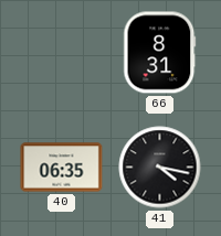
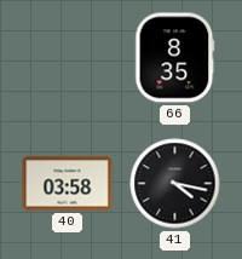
66: 8:31 -> 8:35 (175, 58)
40: 06:35 -> 03:58 (68, 184)
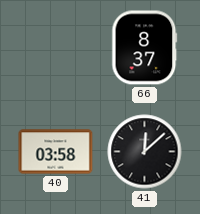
66: 8:35 -> 8:37 (145, 48)
41: 4:17 -> 12:08 (145, 152)
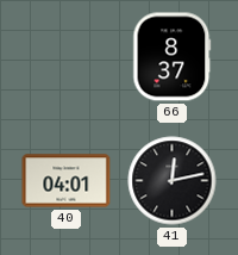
40: 03:58 -> 04:01 (67, 181)
41: 12:08 -> 12:13 (173, 181)
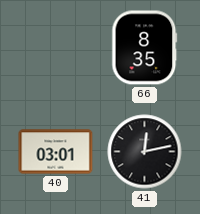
66: 8:37 -> 8:35 (145, 48)
40: 04:01 -> 03:01 (56, 152)
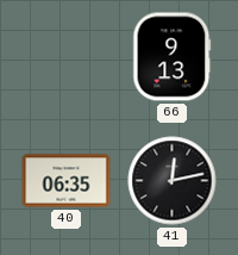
66: 8:35 -> 9:13 (173, 57)
40: 03:01 -> 06:35 (67, 181)
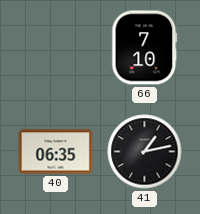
66: 9:13 -> 7:10 (145, 48)
41: 12:13 -> 1:13 (145, 152)
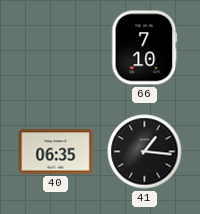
41: 1:13 -> 1:16 (145, 152)
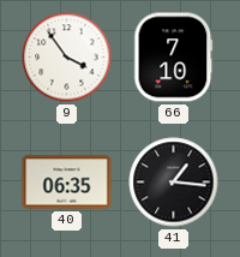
9: none -> 3:54 (67, 58)
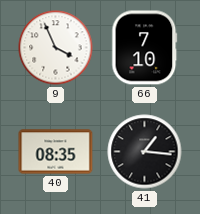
9: 3:54 -> 3:56 (56, 48)
40: 06:35 -> 08:35 (56, 152)
